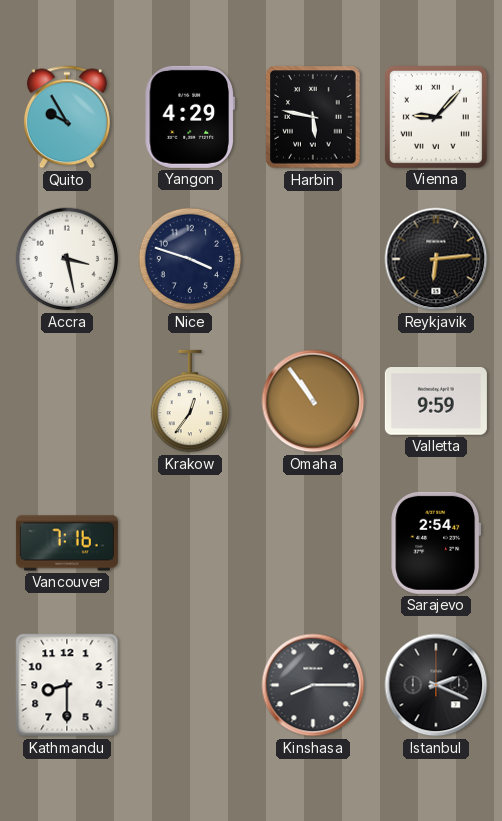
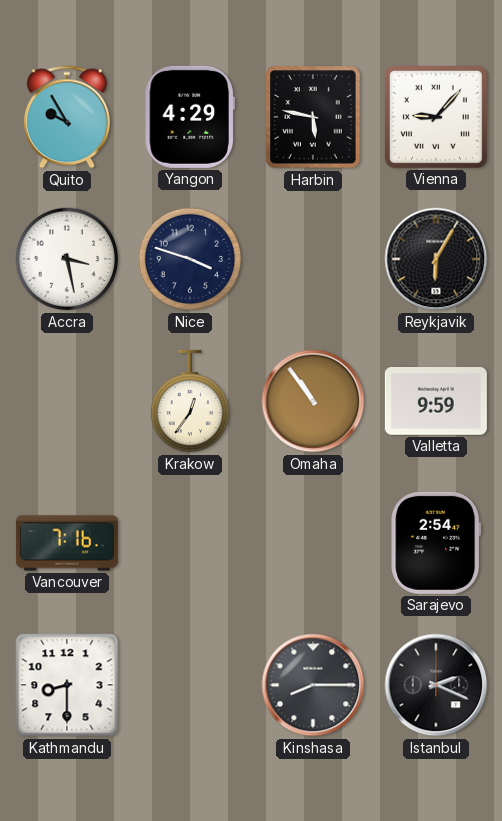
Reykjavik: 6:14 -> 6:05 (436, 259)
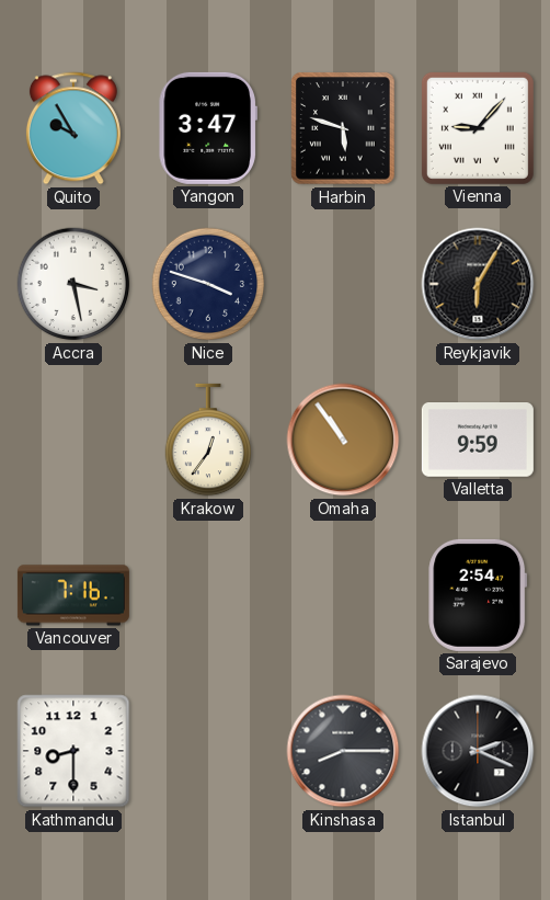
Yangon: 4:29 -> 3:47 (208, 128)
Harbin: 5:47 -> 5:48 (343, 128)
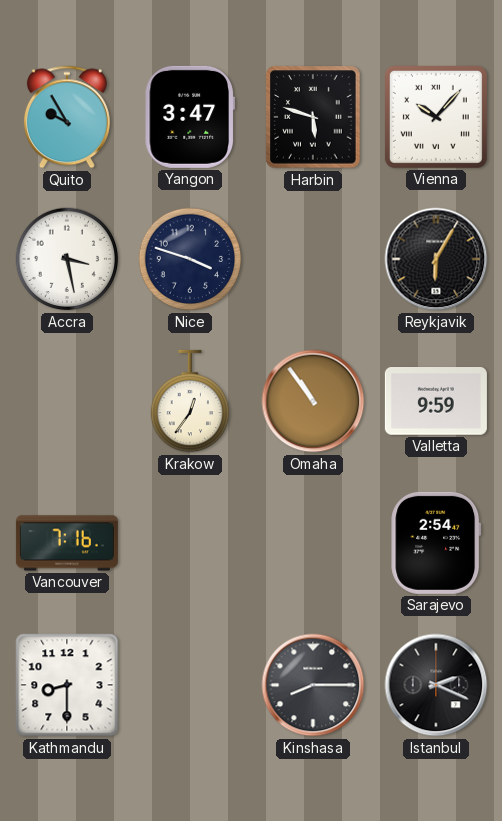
Vienna: 9:07 -> 10:07 (436, 117)
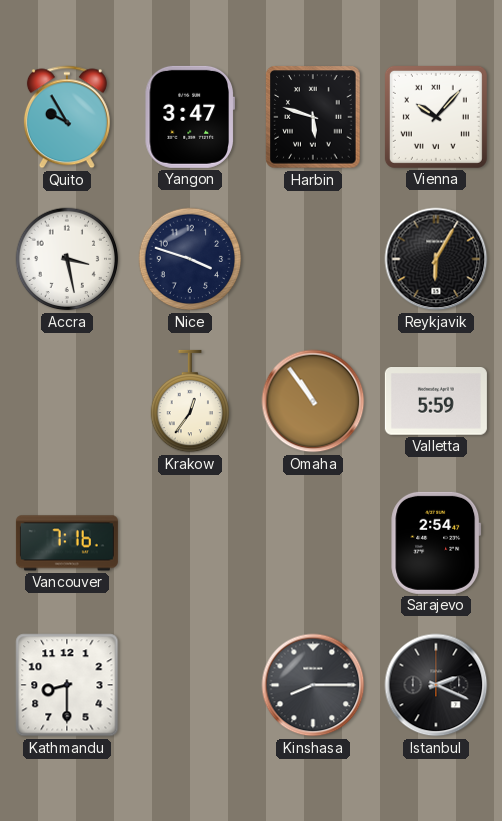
Valletta: 9:59 -> 5:59 (436, 402)
